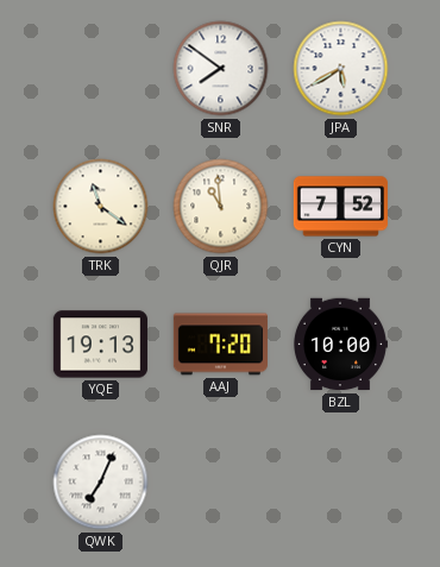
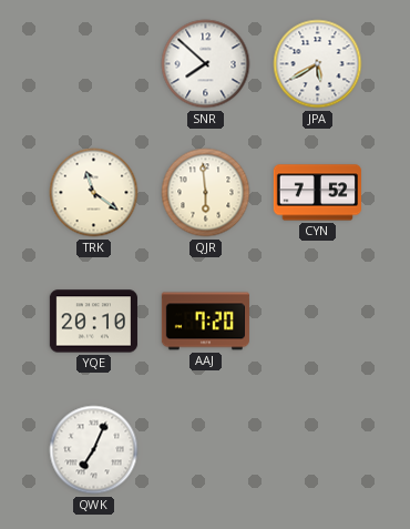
SNR: 7:51 -> 7:52 (206, 64)
QJR: 10:59 -> 5:59 (206, 193)
YQE: 19:13 -> 20:10 (93, 322)
BZL: 10:00 -> none (340, 345)
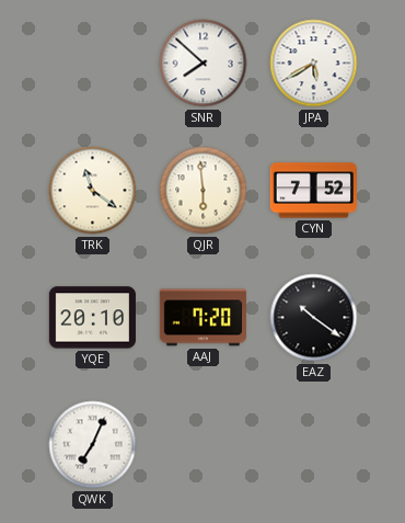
EAZ: none -> 10:21 (314, 318)
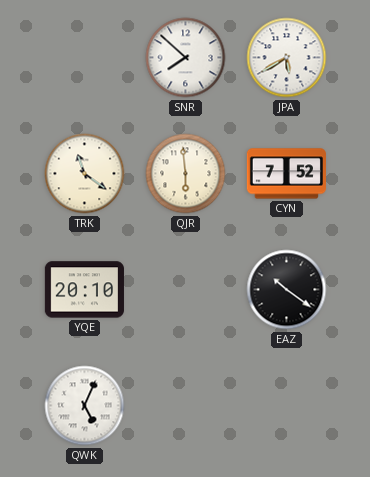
AAJ: 7:20 -> none (202, 318)
QWK: 7:04 -> 5:04 (85, 406)
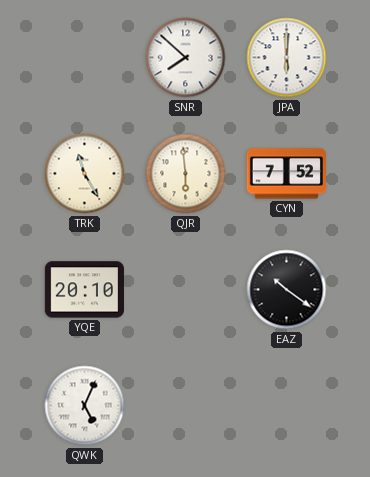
JPA: 5:40 -> 6:00 (287, 58)
TRK: 11:21 -> 11:25 (85, 174)
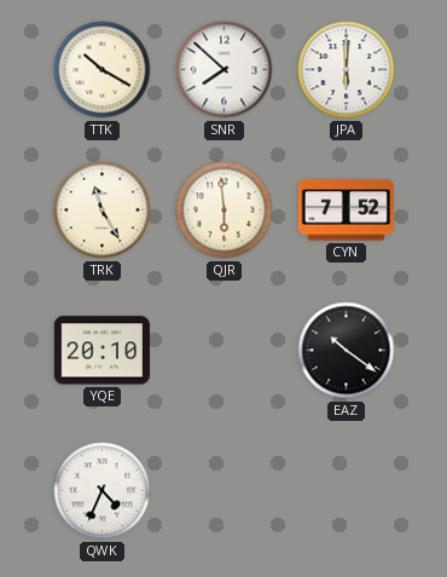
TTK: none -> 10:20 (103, 70)
QWK: 5:04 -> 4:34 (103, 491)
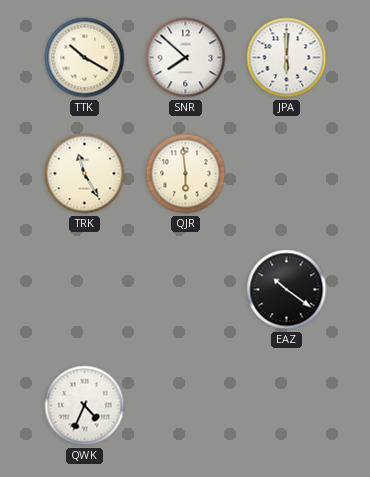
CYN: 7:52 -> none (346, 210)
YQE: 20:10 -> none (101, 351)
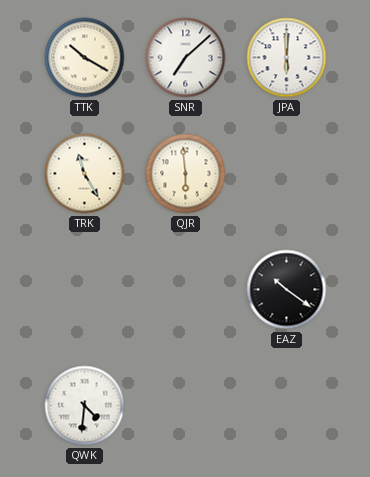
SNR: 7:52 -> 7:08 (186, 58)
QWK: 4:34 -> 4:31 (85, 406)
